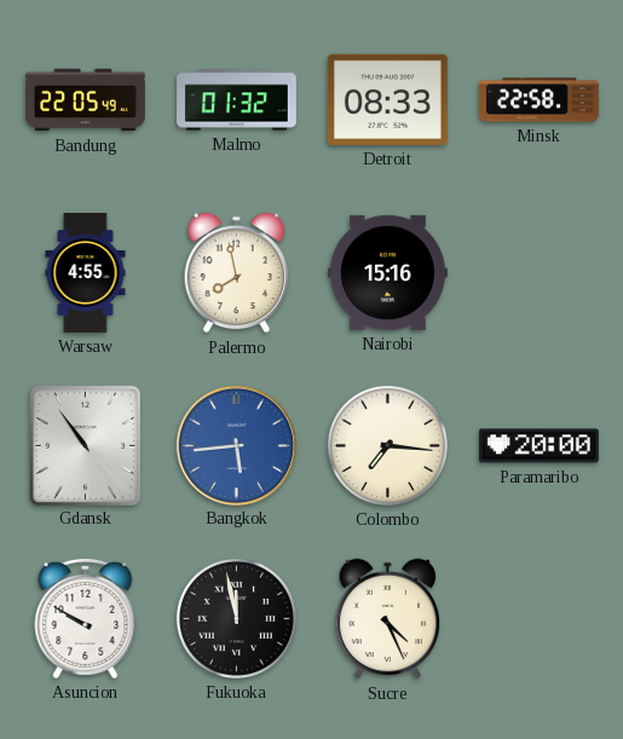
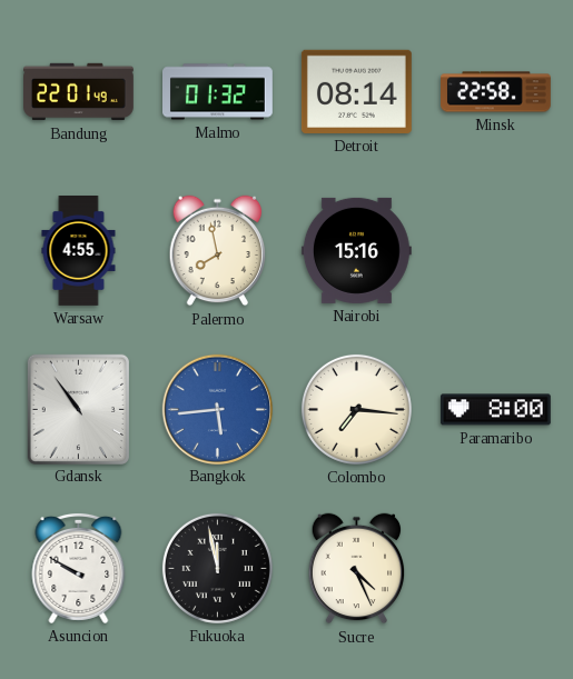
Bandung: 22:05 -> 22:01 (79, 92)
Detroit: 08:33 -> 08:14 (356, 91)
Paramaribo: 20:00 -> 8:00 (495, 410)
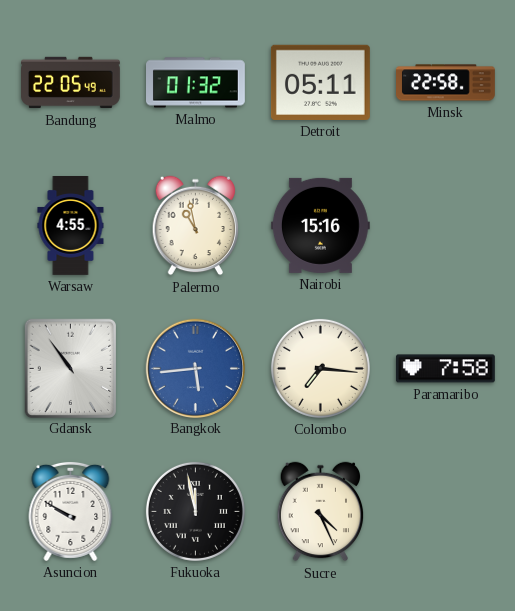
Bandung: 22:01 -> 22:05 (71, 83)
Detroit: 08:14 -> 05:11 (320, 82)
Palermo: 7:58 -> 10:58 (196, 226)
Paramaribo: 8:00 -> 7:58 (445, 369)
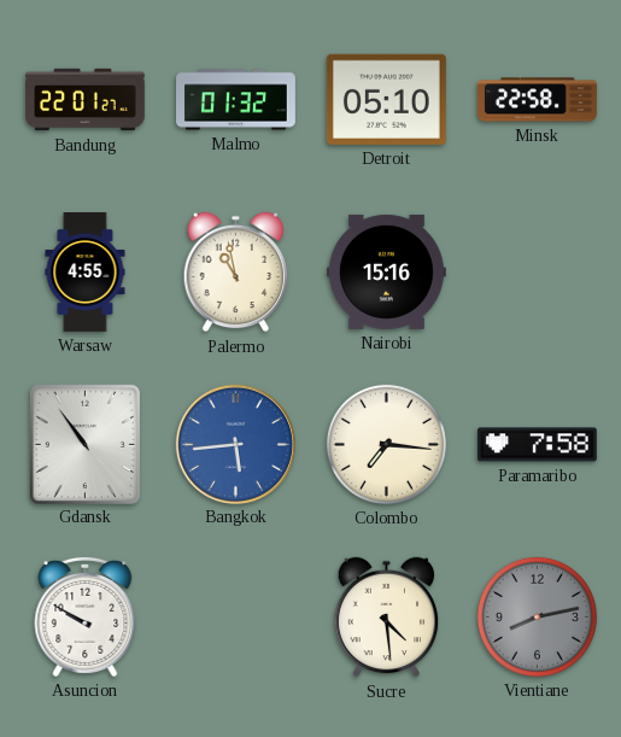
Bandung: 22:05 -> 22:01 (86, 100)
Detroit: 05:11 -> 05:10 (386, 99)
Fukuoka: 11:58 -> none (195, 511)
Sucre: 4:26 -> 4:29 (387, 618)
Vientiane: none -> 8:13 (537, 616)
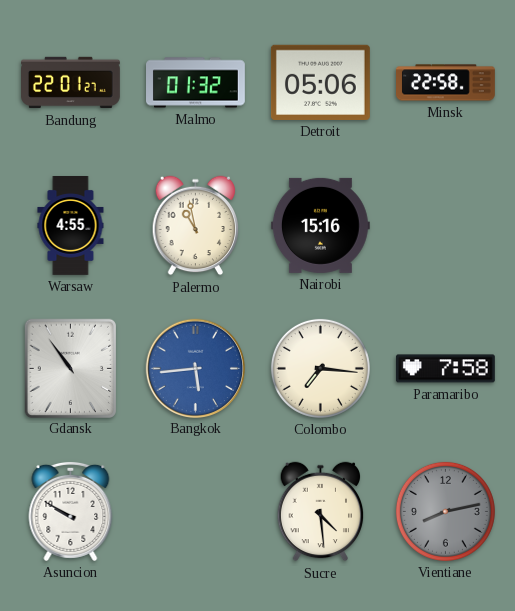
Detroit: 05:10 -> 05:06 (320, 82)
